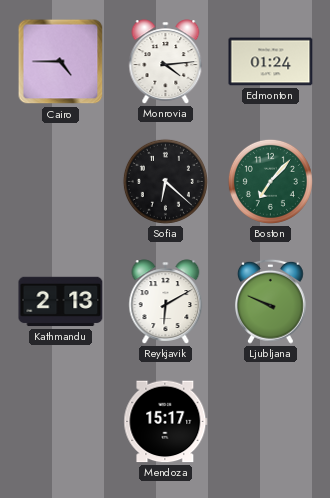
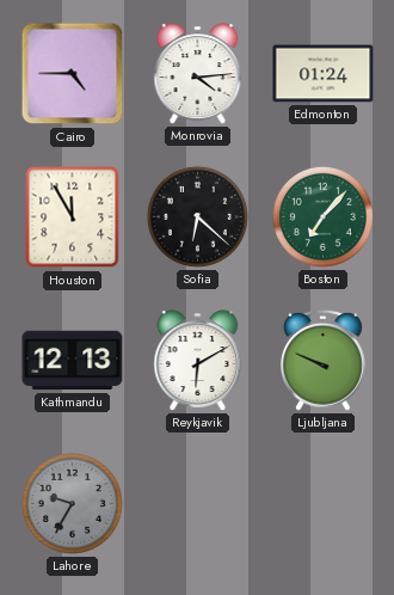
Houston: none -> 11:55 (73, 217)
Kathmandu: 2:13 -> 12:13 (73, 361)
Lahore: none -> 9:35 (72, 503)
Mendoza: 15:17 -> none (166, 422)
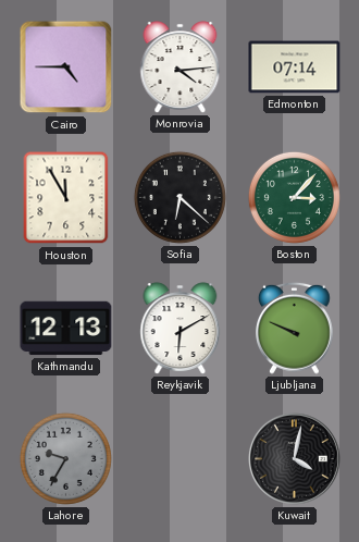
Edmonton: 01:24 -> 07:14 (295, 67)
Boston: 7:07 -> 3:07 (294, 197)
Kuwait: none -> 4:02 (294, 458)
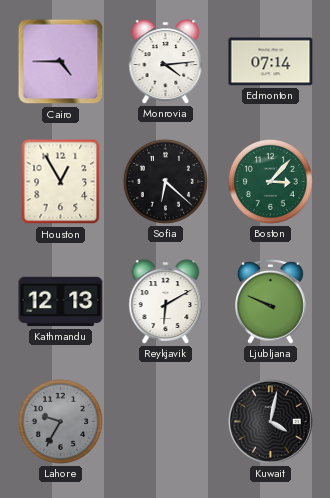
Houston: 11:55 -> 12:55 (61, 182)
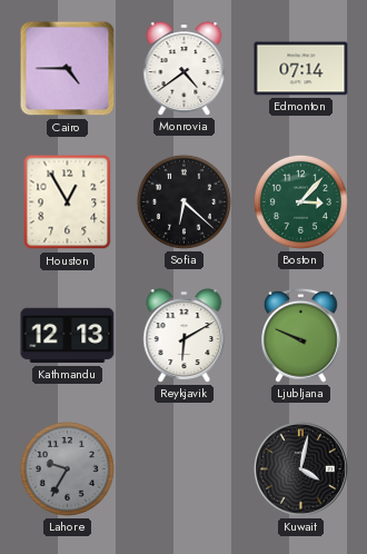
Monrovia: 4:14 -> 4:39 (185, 69)
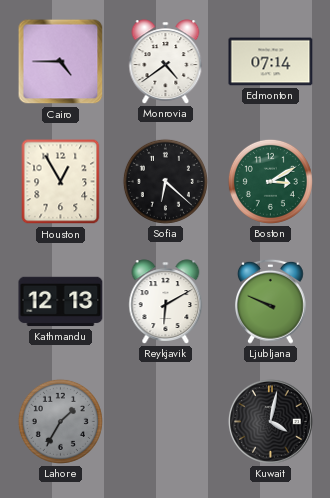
Boston: 3:07 -> 3:10 (270, 181)
Lahore: 9:35 -> 1:35 (60, 421)
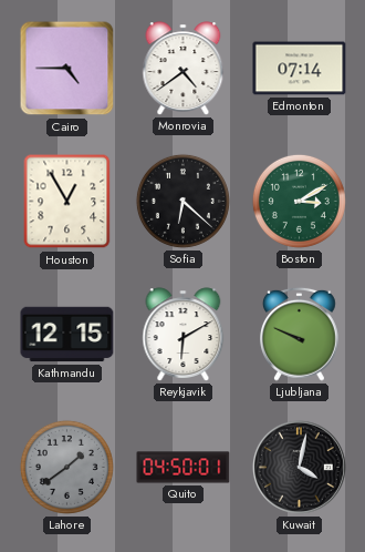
Kathmandu: 12:13 -> 12:15 (67, 335)
Lahore: 1:35 -> 1:39 (66, 467)
Quito: none -> 04:50 (184, 468)
